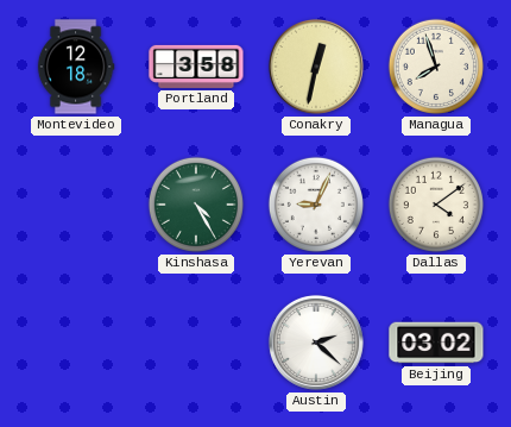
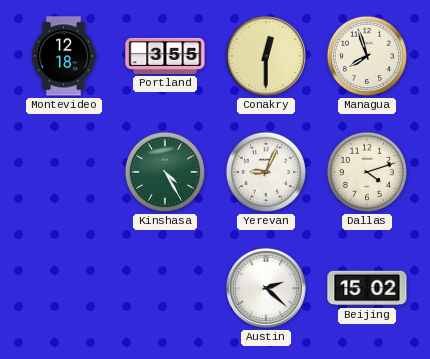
Portland: 3:58 -> 3:55 (165, 56)
Conakry: 12:32 -> 12:30 (266, 56)
Dallas: 4:09 -> 4:12 (367, 172)
Beijing: 03:02 -> 15:02 (367, 288)
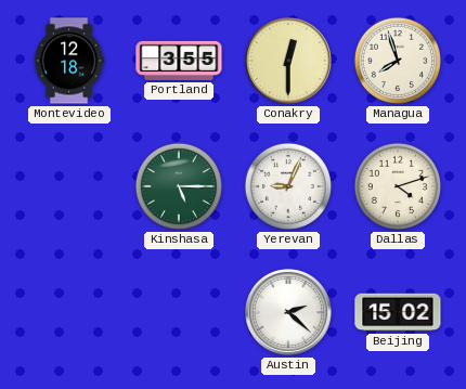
Kinshasa: 4:25 -> 5:15 (179, 186)
